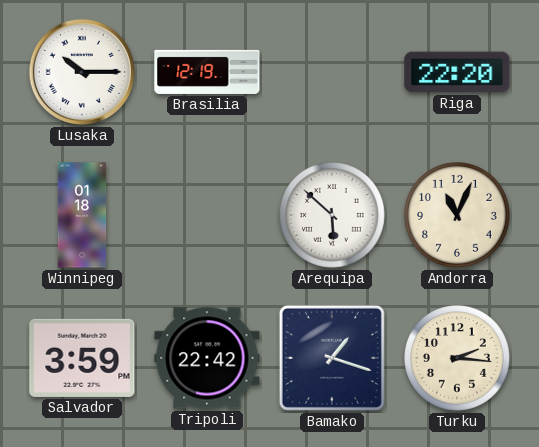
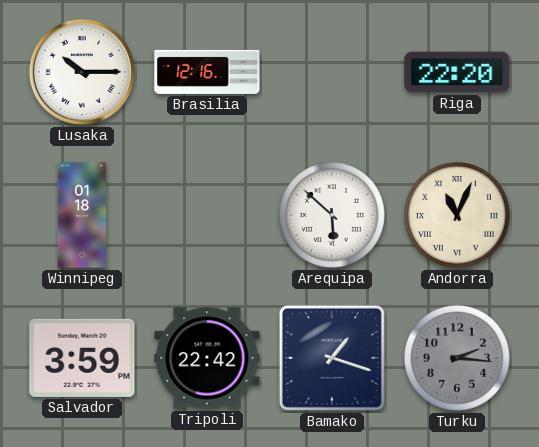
Brasilia: 12:19 -> 12:16 (207, 72)
Andorra numerals: Arabic -> Roman (458, 216)
Turku dial: cream -> grey (458, 359)
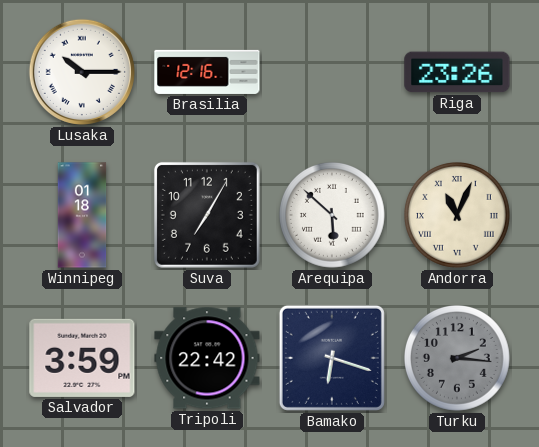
Riga: 22:20 -> 23:26 (457, 72)
Suva: none -> 7:05 (207, 215)
Bamako: 1:18 -> 6:18 (332, 358)
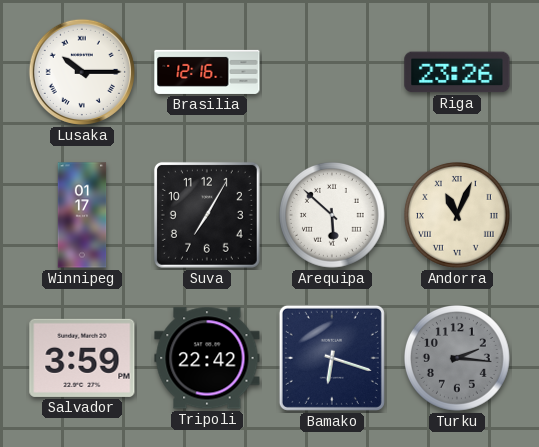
Winnipeg: 01:18 -> 01:17 (82, 215)
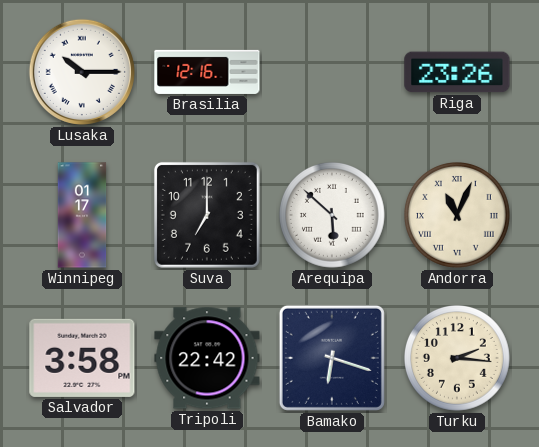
Suva: 7:05 -> 7:00 (207, 215)
Salvador: 3:59 -> 3:58 (82, 358)
Turku dial: grey -> cream (458, 359)
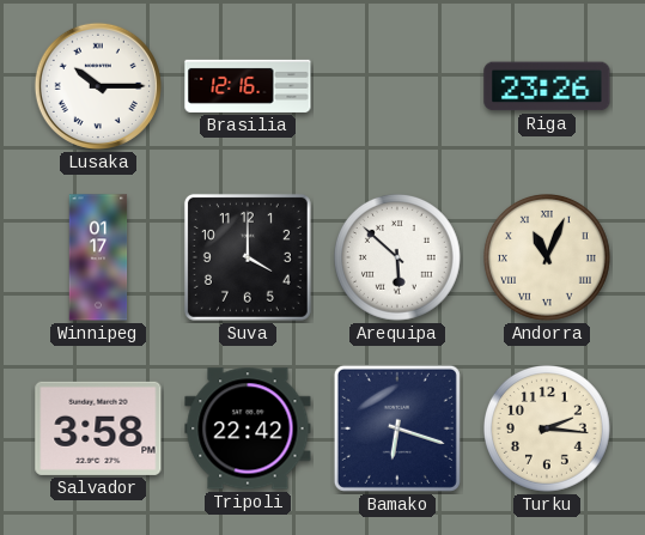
Suva: 7:00 -> 4:00 (248, 257)
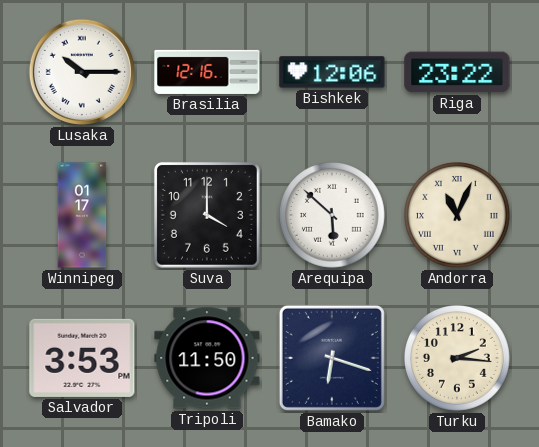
Bishkek: none -> 12:06 (332, 72)
Riga: 23:26 -> 23:22 (457, 72)
Salvador: 3:58 -> 3:53 (82, 358)
Tripoli: 22:42 -> 11:50 (207, 358)
